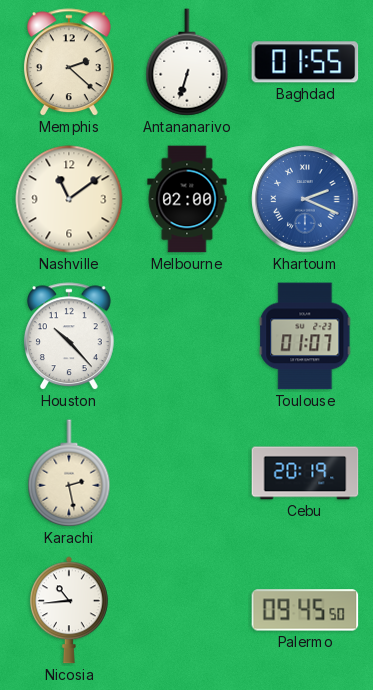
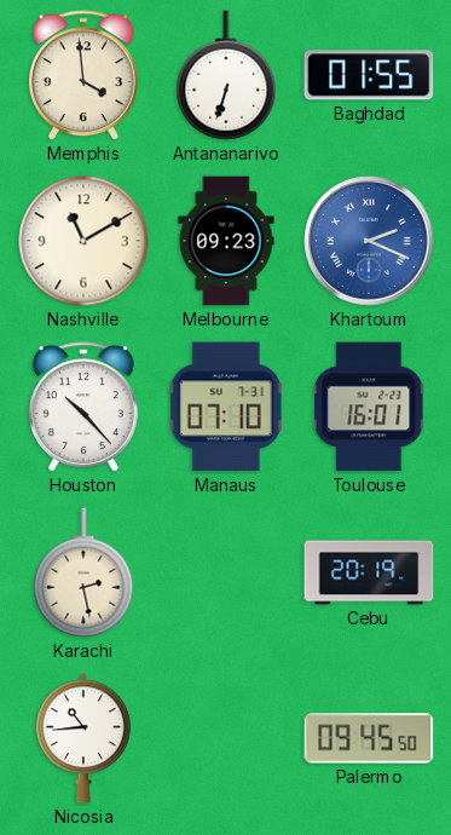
Memphis: 2:22 -> 3:59 (83, 76)
Nashville: 11:09 -> 11:10 (83, 241)
Melbourne: 02:00 -> 09:23 (226, 241)
Manaus: none -> 07:10 (226, 407)
Toulouse: 01:07 -> 16:01 (369, 407)
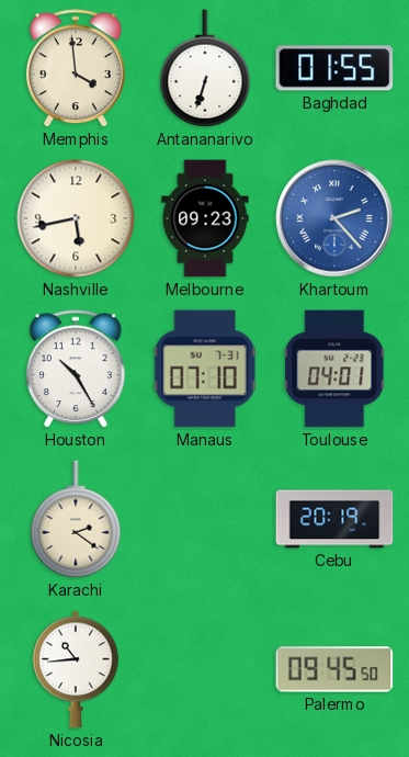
Nashville: 11:10 -> 5:43 (76, 218)
Khartoum: 2:19 -> 2:23 (334, 218)
Houston: 10:23 -> 10:25 (76, 370)
Toulouse: 16:01 -> 04:01 (334, 369)
Karachi: 2:28 -> 2:21 (76, 519)
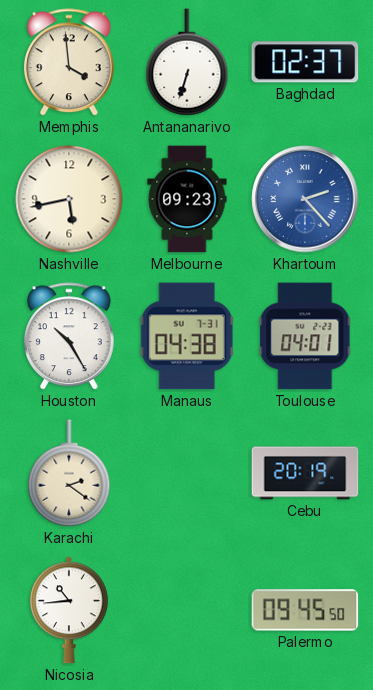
Baghdad: 01:55 -> 02:37 (305, 62)
Manaus: 07:10 -> 04:38 (187, 336)
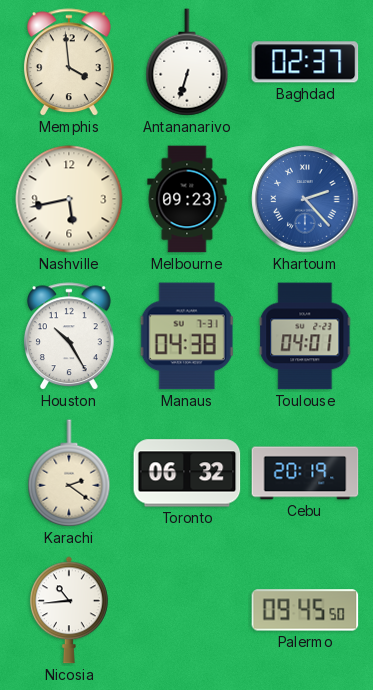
Toronto: none -> 06:32 (187, 473)
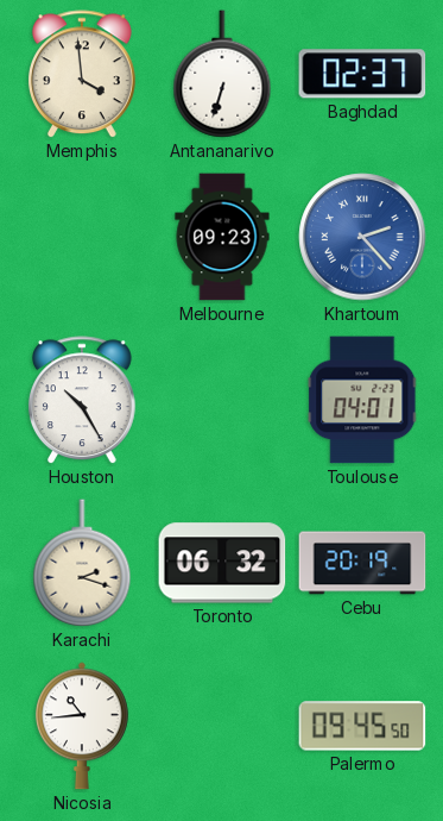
Nashville: 5:43 -> none (69, 199)
Manaus: 04:38 -> none (187, 336)
Karachi: 2:21 -> 2:18 (82, 563)
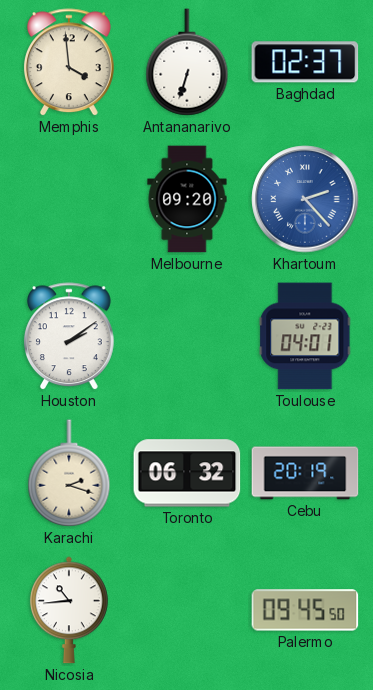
Melbourne: 09:23 -> 09:20 (187, 199)
Houston: 10:25 -> 2:09 (69, 337)
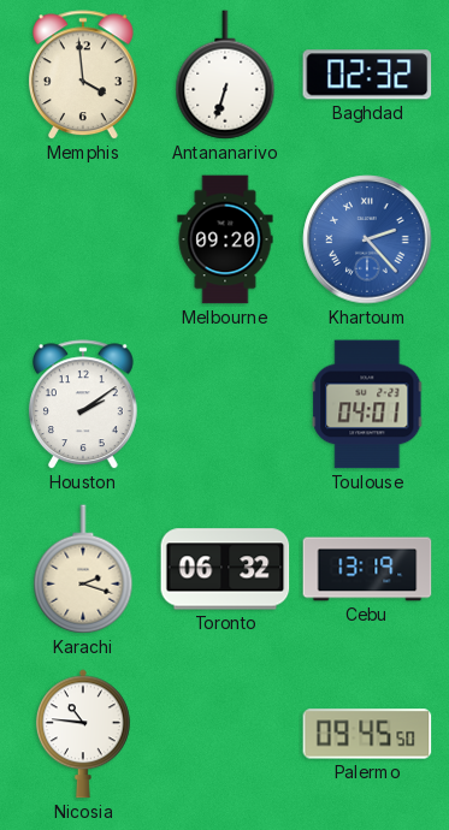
Baghdad: 02:37 -> 02:32 (367, 75)
Cebu: 20:19 -> 13:19 (367, 569)
Nicosia: 10:44 -> 10:46 (83, 734)
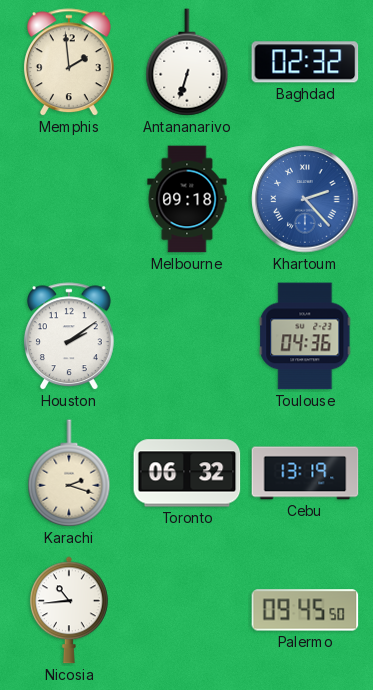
Memphis: 3:59 -> 1:59 (69, 63)
Melbourne: 09:20 -> 09:18 (187, 199)
Toulouse: 04:01 -> 04:36 (305, 336)
Nicosia: 10:46 -> 10:44 (69, 610)
